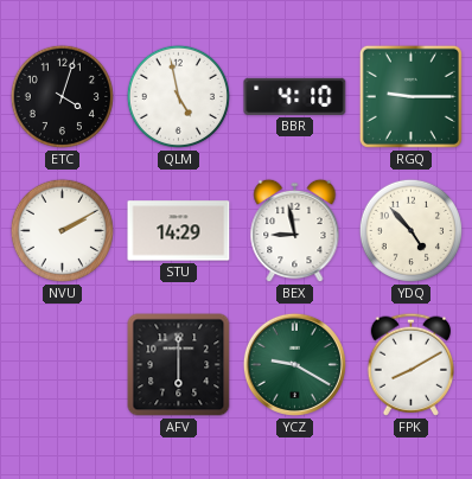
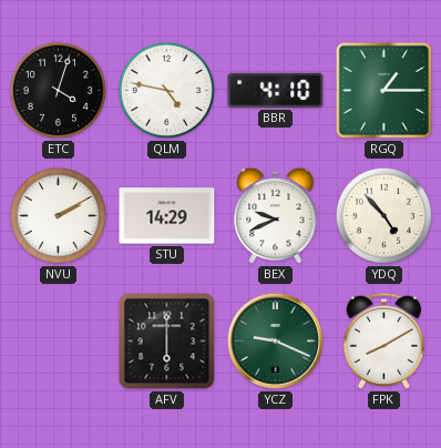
QLM: 4:58 -> 4:47 (166, 90)
RGQ: 9:15 -> 1:15 (383, 90)
BEX: 8:58 -> 9:41 (276, 216)
YCZ: 9:20 -> 9:19 (275, 340)
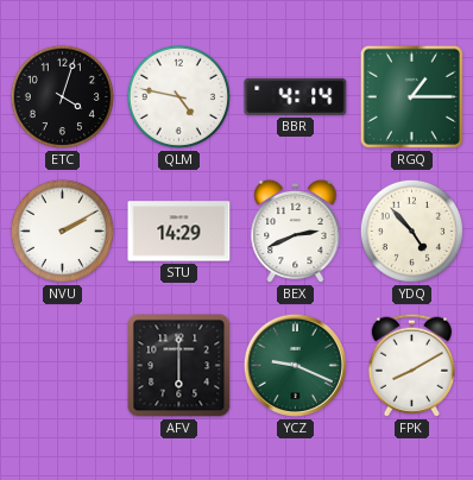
BBR: 4:10 -> 4:14 (296, 96)
BEX: 9:41 -> 2:41 (296, 232)
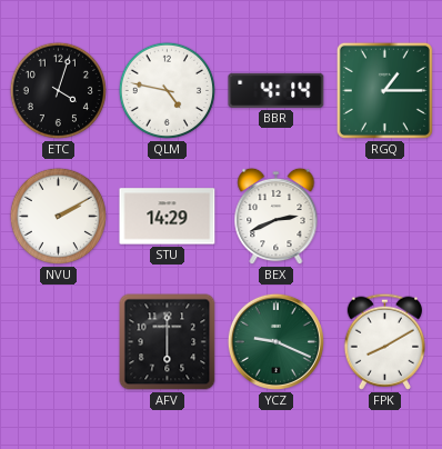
YDQ: 4:53 -> none (411, 230)
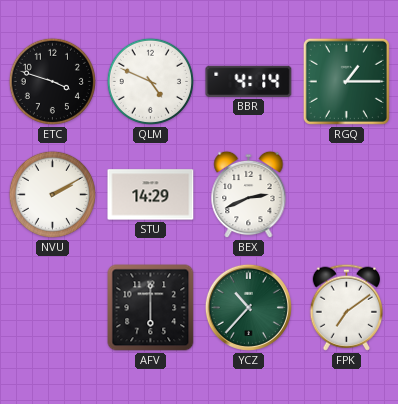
ETC: 4:03 -> 3:48 (52, 81)
QLM: 4:47 -> 4:49 (150, 81)
YCZ: 9:19 -> 10:37 (248, 307)
FPK: 8:10 -> 7:09 (346, 307)
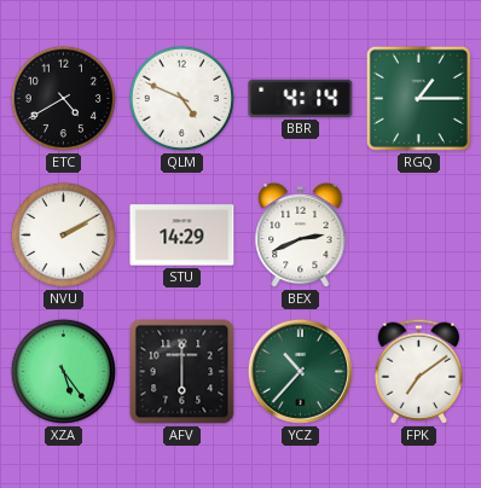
ETC: 3:48 -> 4:40 (63, 98)
XZA: none -> 5:24 (63, 371)
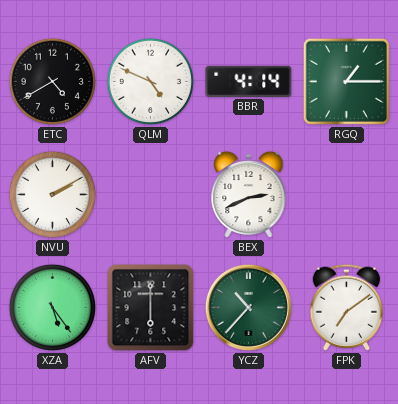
STU: 14:29 -> none (182, 236)
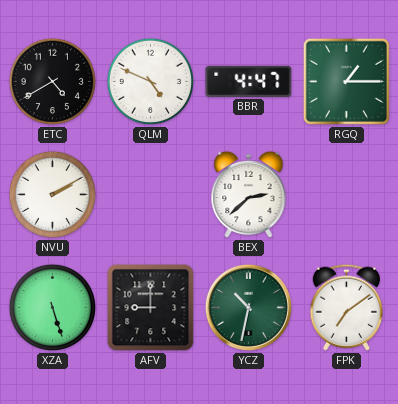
BBR: 4:14 -> 4:47 (249, 81)
BEX: 2:41 -> 2:38 (249, 195)
XZA: 5:24 -> 5:27 (52, 307)
AFV: 6:00 -> 9:00 (151, 308)
YCZ: 10:37 -> 10:32 (248, 307)
